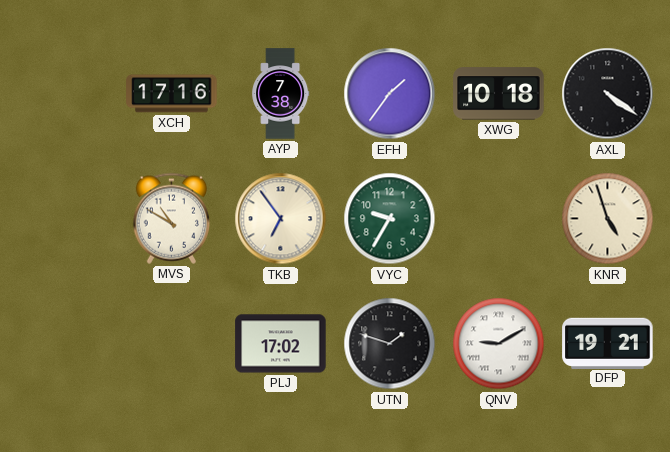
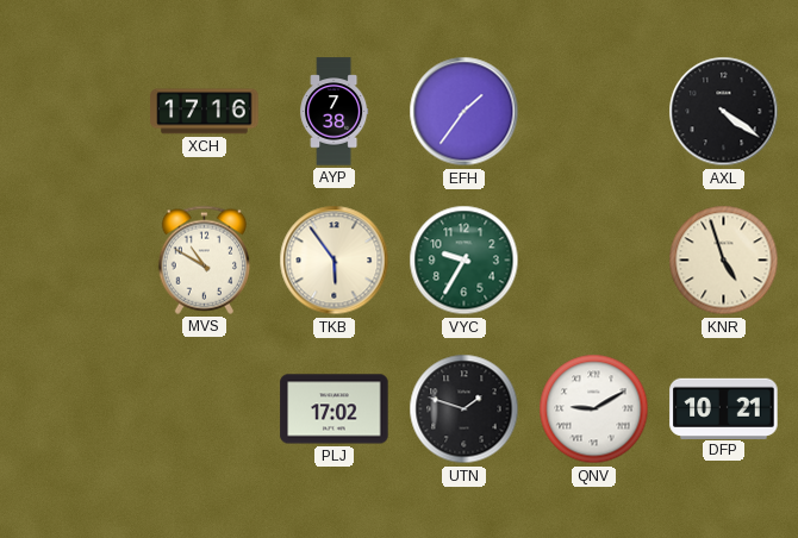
XWG: 10:18 -> none (499, 94)
TKB: 6:54 -> 5:54 (335, 261)
DFP: 19:21 -> 10:21 (724, 408)
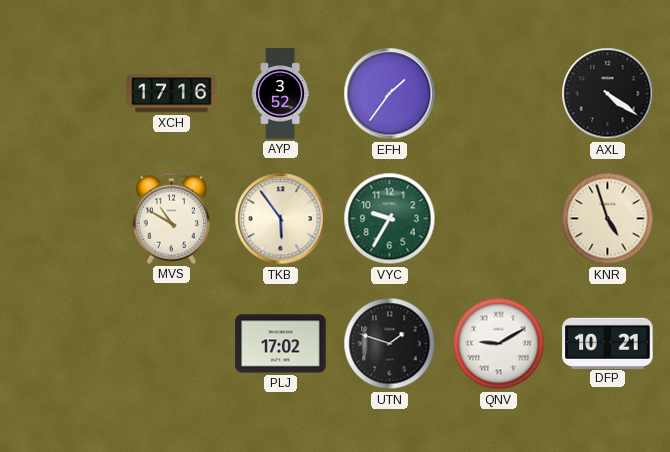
AYP: 7:38 -> 3:52 (281, 94)
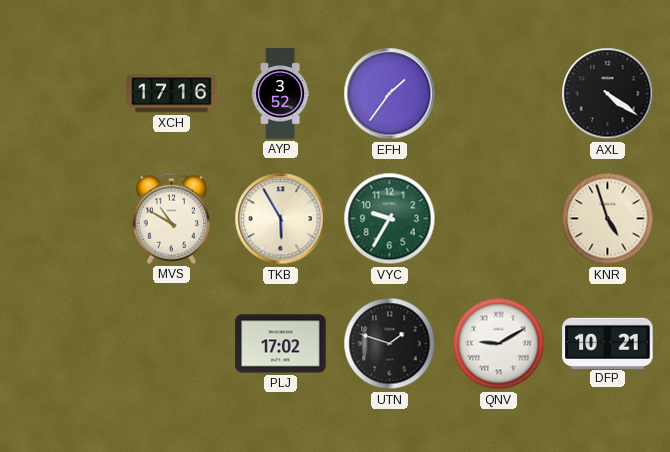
TKB: 5:54 -> 5:55 (281, 219)
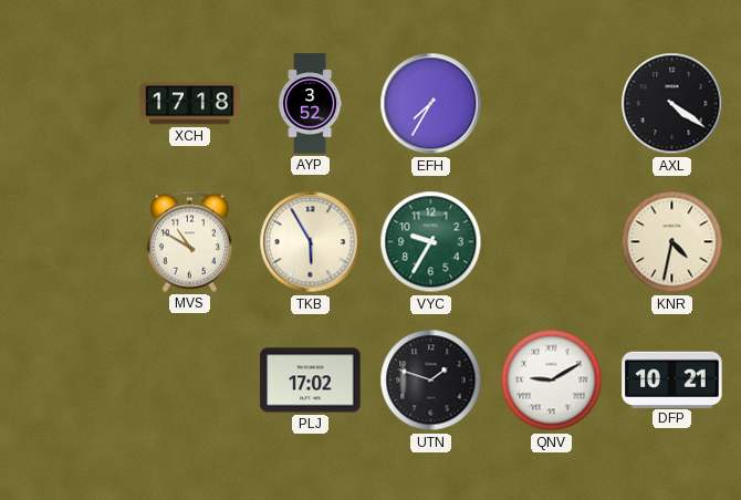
XCH: 17:16 -> 17:18 (190, 104)
EFH: 1:36 -> 7:35 (431, 104)
KNR: 4:57 -> 4:32 (672, 242)
